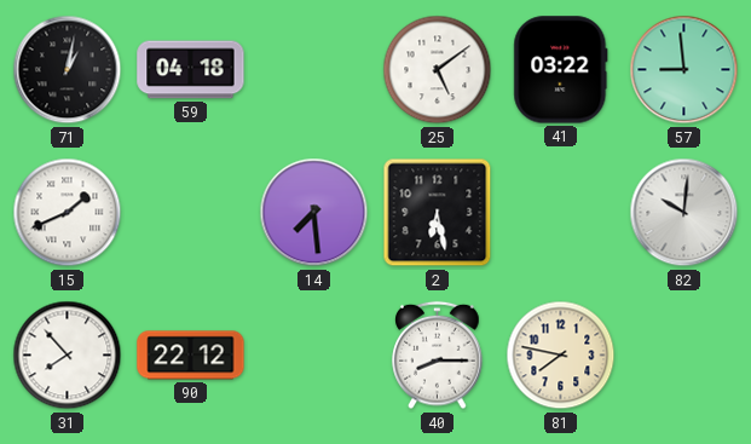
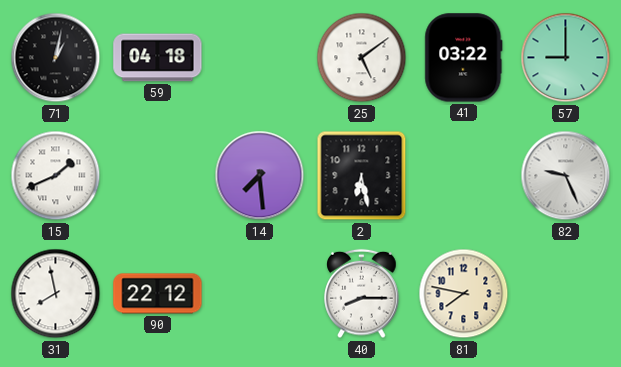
57: 8:59 -> 9:00 (566, 58)
82: 10:01 -> 9:26 (566, 176)
31: 7:53 -> 7:58 (56, 294)
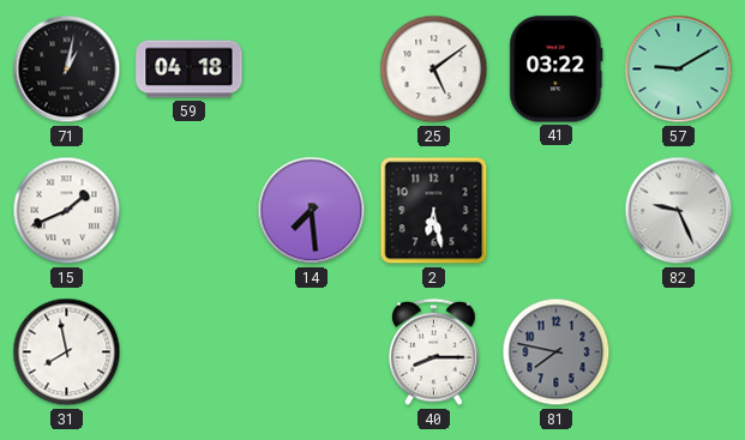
57: 9:00 -> 9:10 (679, 70)
90: 22:12 -> none (158, 294)
81 dial: cream -> grey (557, 352)
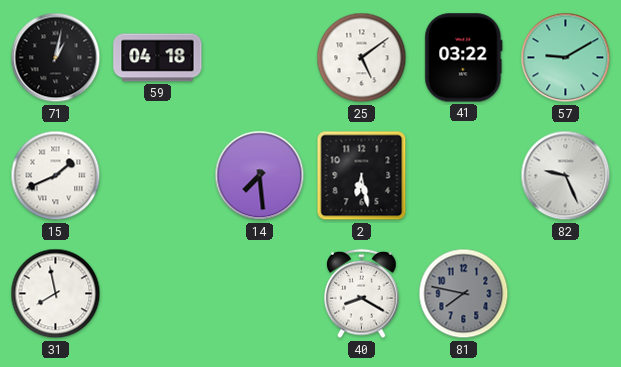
40: 8:15 -> 8:20 (362, 294)
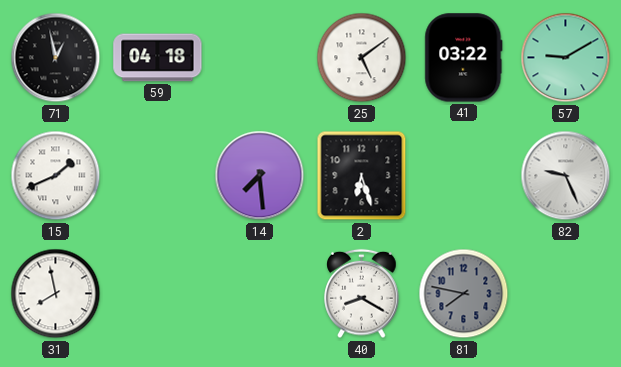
71: 1:02 -> 12:58 (56, 58)
2: 6:28 -> 6:27 (362, 176)
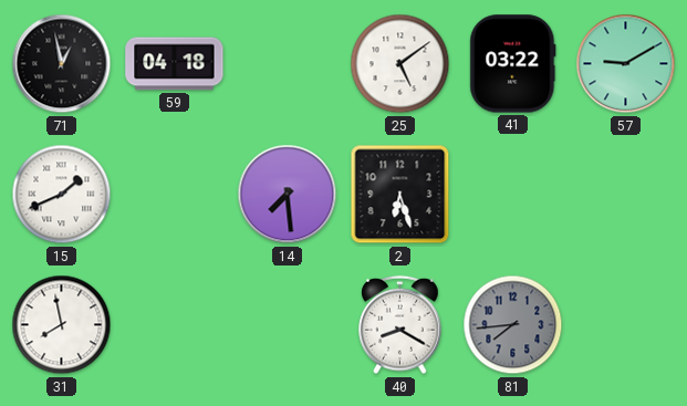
82: 9:26 -> none (566, 176)
81: 7:47 -> 7:44 (513, 325)
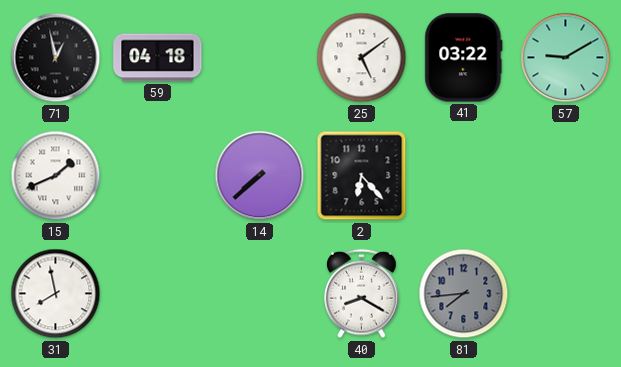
14: 7:29 -> 7:38 (260, 176)
2: 6:27 -> 6:23 (362, 176)
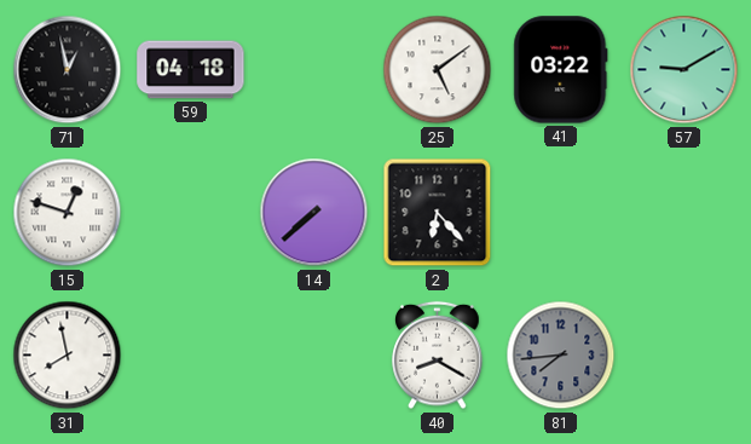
15: 1:41 -> 12:48 (68, 213)
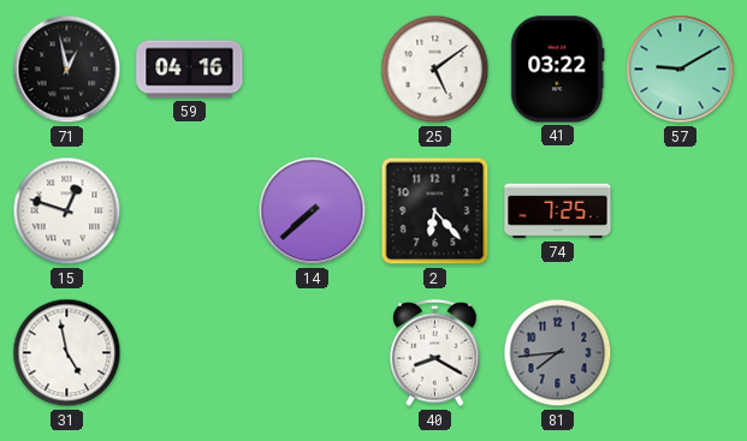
59: 04:18 -> 04:16 (190, 70)
74: none -> 7:25 (558, 211)
31: 7:58 -> 4:58 (67, 353)
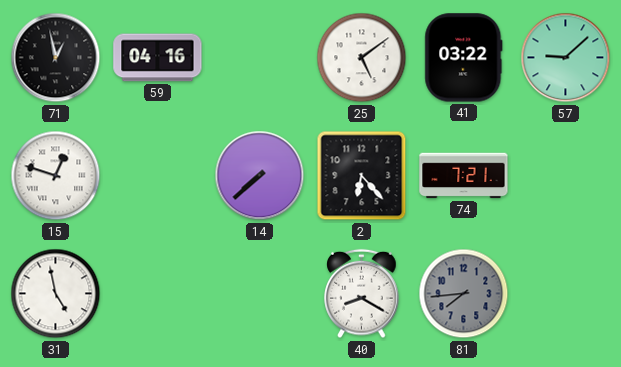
57: 9:10 -> 9:08 (566, 58)
74: 7:25 -> 7:21 (464, 176)
